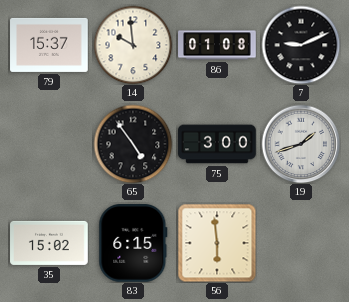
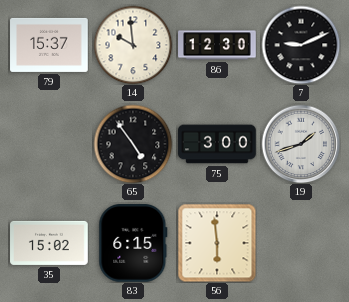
86: 01:08 -> 12:30 (217, 45)
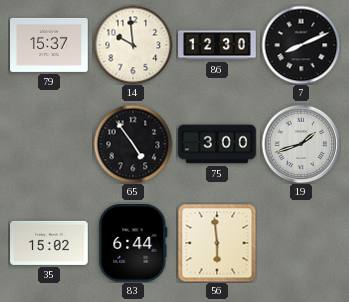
7: 9:11 -> 8:11 (301, 45)
83: 6:15 -> 6:44 (133, 244)
